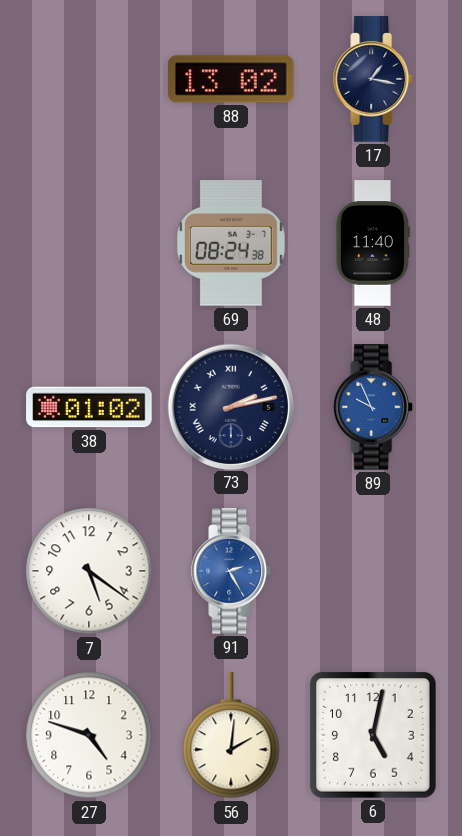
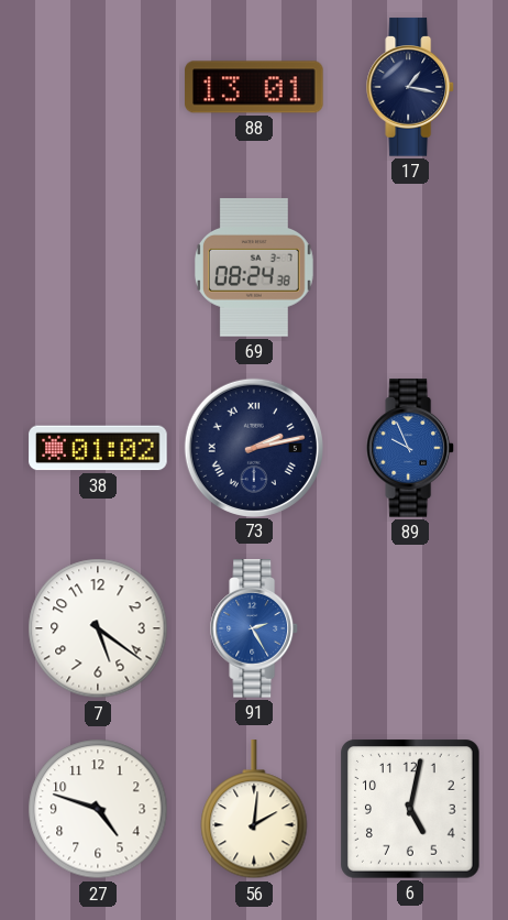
88: 13:02 -> 13:01 (254, 87)
48: 11:40 -> none (373, 243)
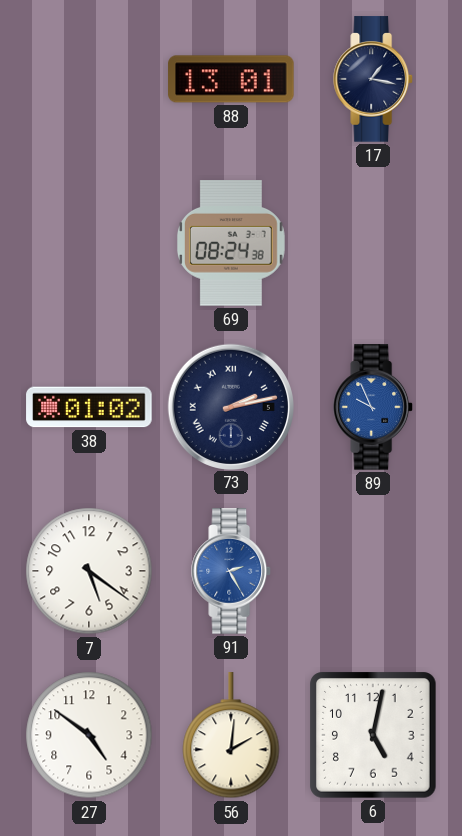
27: 4:48 -> 4:51 (89, 735)
